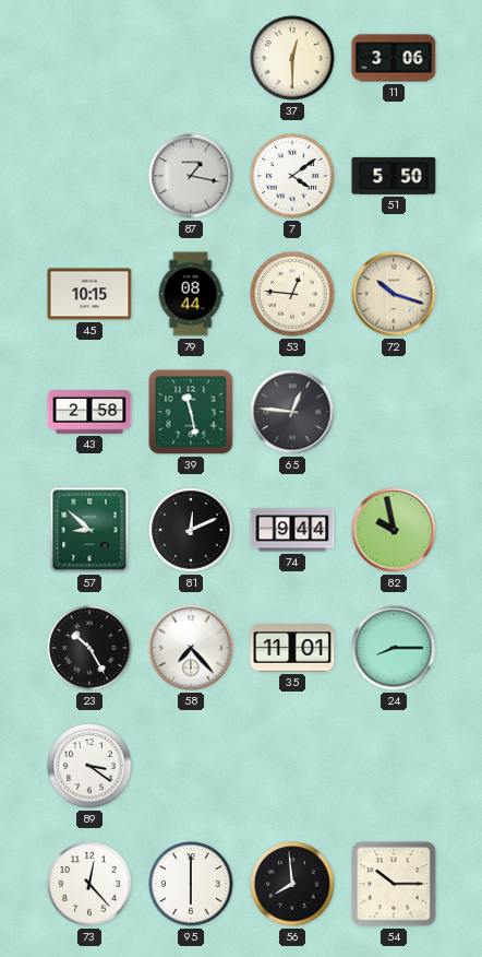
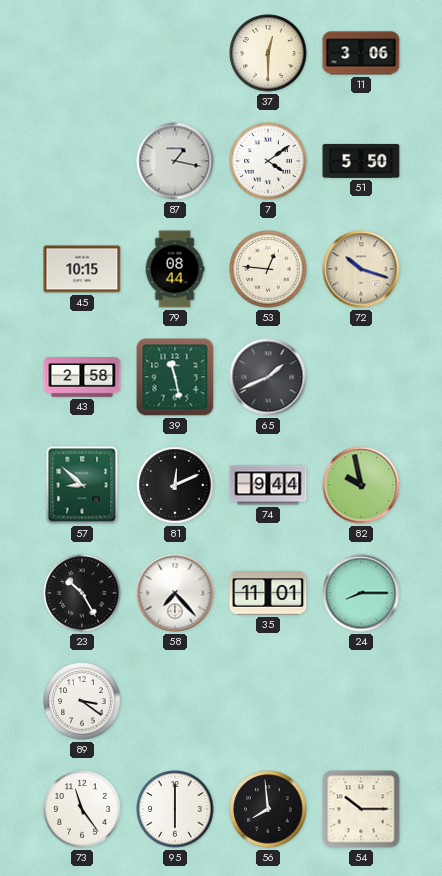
65: 12:46 -> 1:41 (268, 377)
73: 12:23 -> 11:24 (82, 809)
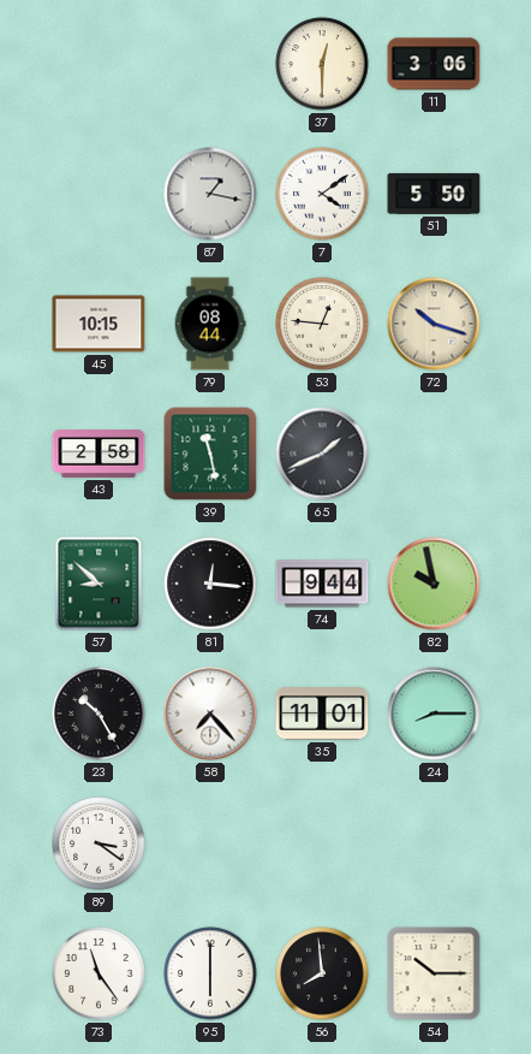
81: 12:11 -> 12:16 (210, 584)
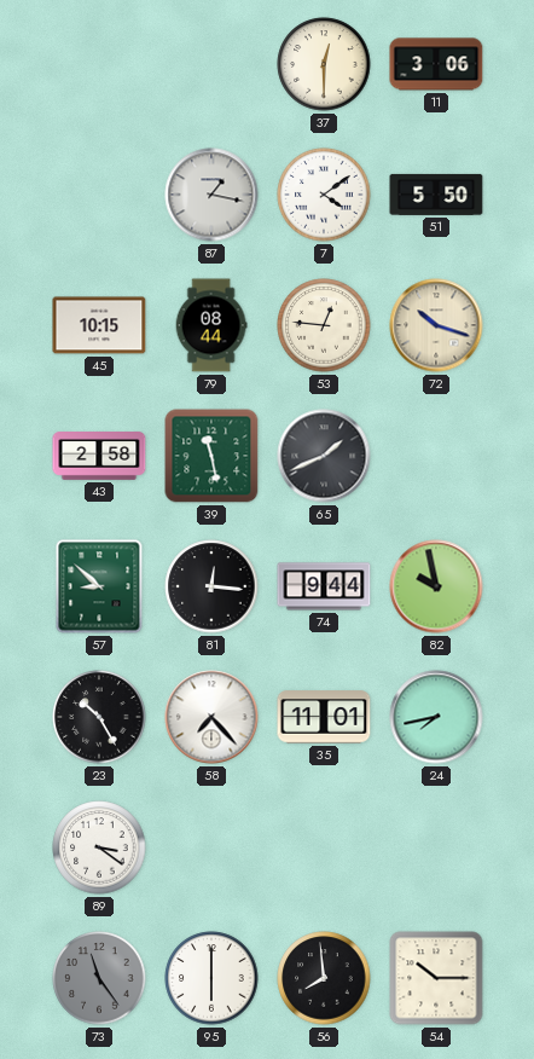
24: 8:15 -> 7:43 (436, 717)
73 dial: white -> grey (99, 978)
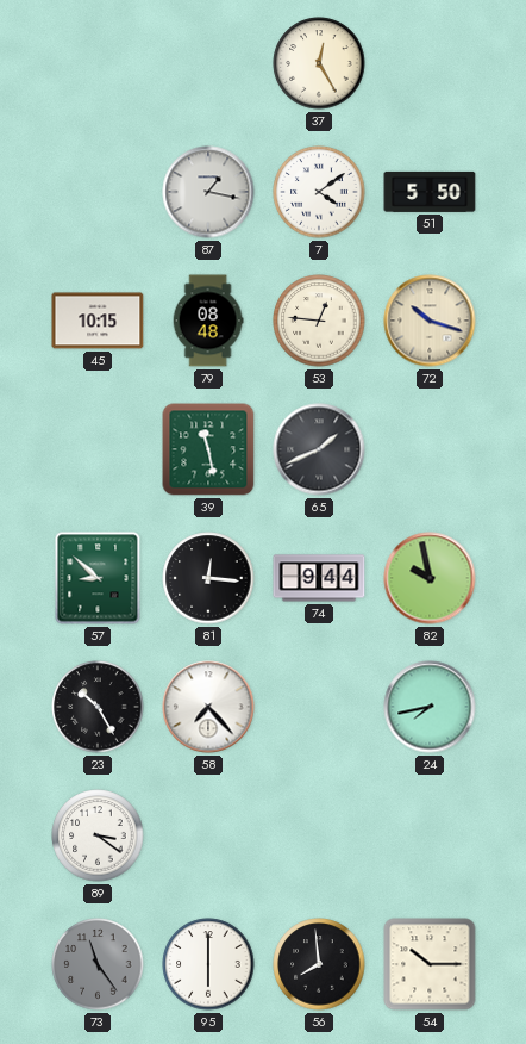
37: 12:30 -> 12:25 (319, 63)
11: 3:06 -> none (436, 64)
79: 08:44 -> 08:48 (208, 321)
43: 2:58 -> none (99, 457)
35: 11:01 -> none (324, 717)
